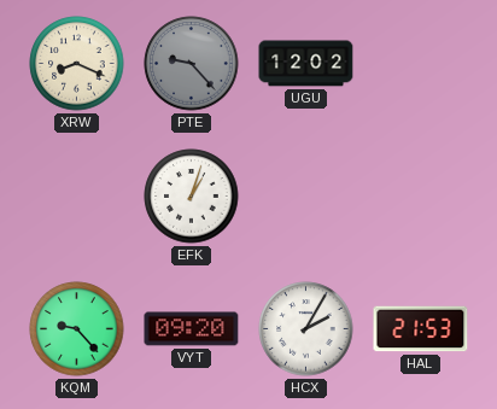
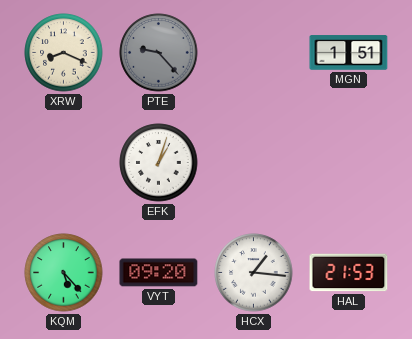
UGU: 12:02 -> none (306, 64)
MGN: none -> 1:51 (349, 53)
KQM: 9:23 -> 5:23 (64, 273)
HCX: 2:05 -> 1:16 (254, 273)
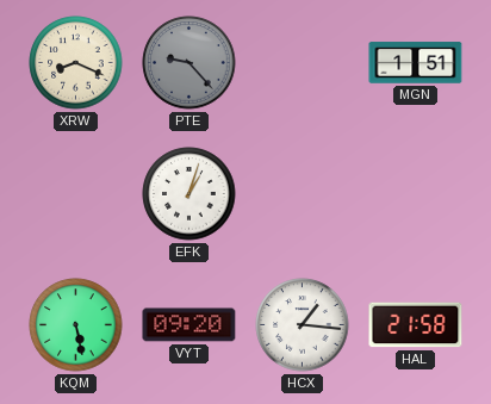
KQM: 5:23 -> 5:28 (76, 325)
HAL: 21:53 -> 21:58 (416, 325)
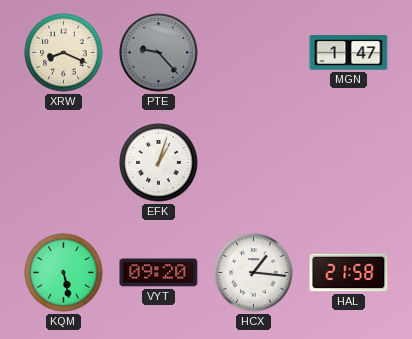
MGN: 1:51 -> 1:47 (349, 53)
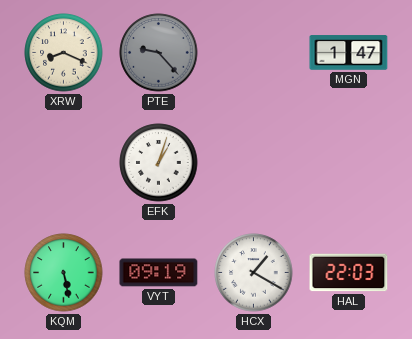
VYT: 09:20 -> 09:19 (159, 273)
HCX: 1:16 -> 1:20 (254, 273)
HAL: 21:58 -> 22:03 (349, 273)
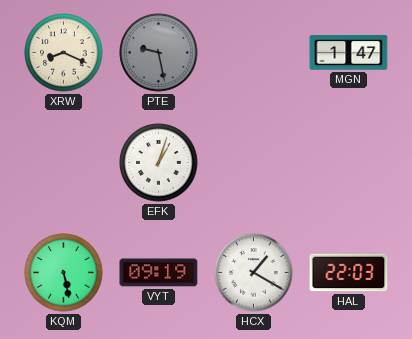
PTE: 9:23 -> 9:28 (159, 53)
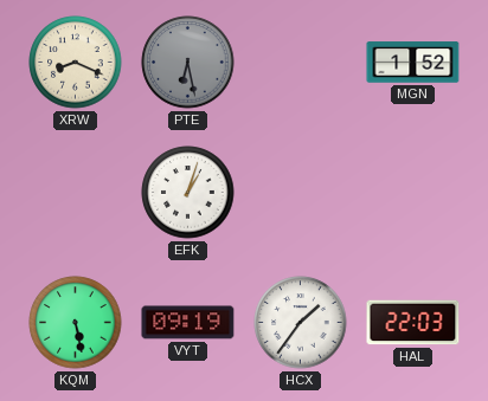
PTE: 9:28 -> 6:28 (188, 63)
MGN: 1:47 -> 1:52 (413, 63)
HCX: 1:20 -> 1:36 (301, 323)
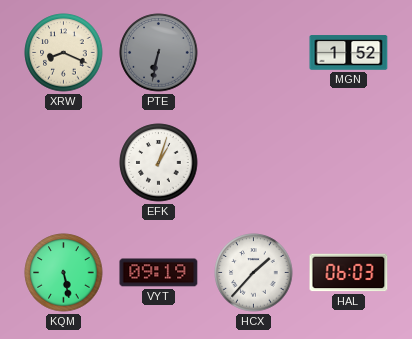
PTE: 6:28 -> 6:32 (159, 53)
HCX: 1:36 -> 1:37 (254, 273)
HAL: 22:03 -> 06:03 (349, 273)
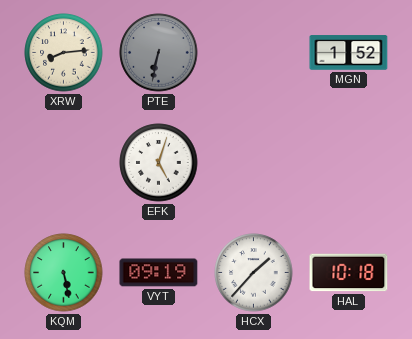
XRW: 8:19 -> 8:14 (64, 53)
EFK: 1:03 -> 5:03 (159, 163)
HAL: 06:03 -> 10:18 (349, 273)
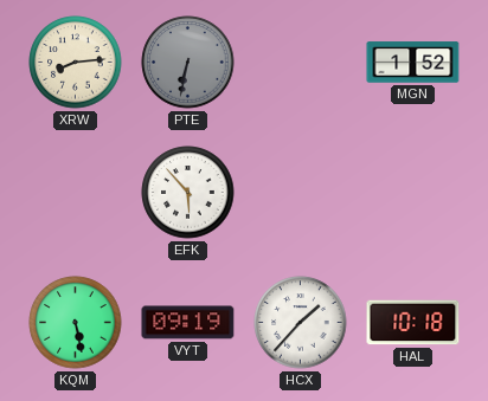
EFK: 5:03 -> 5:53 (188, 193)
